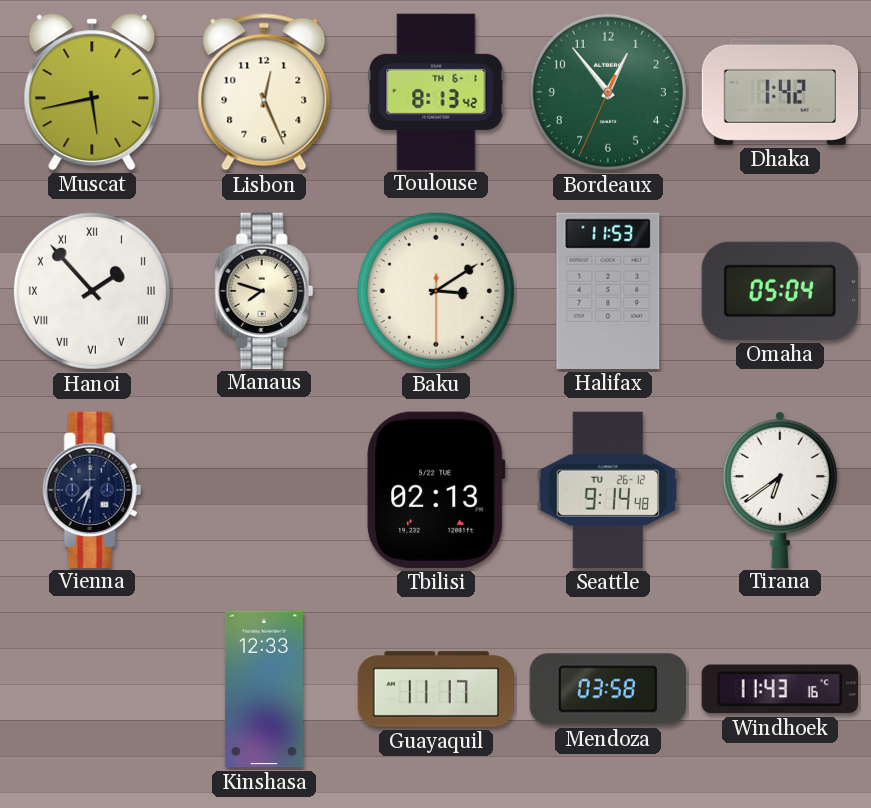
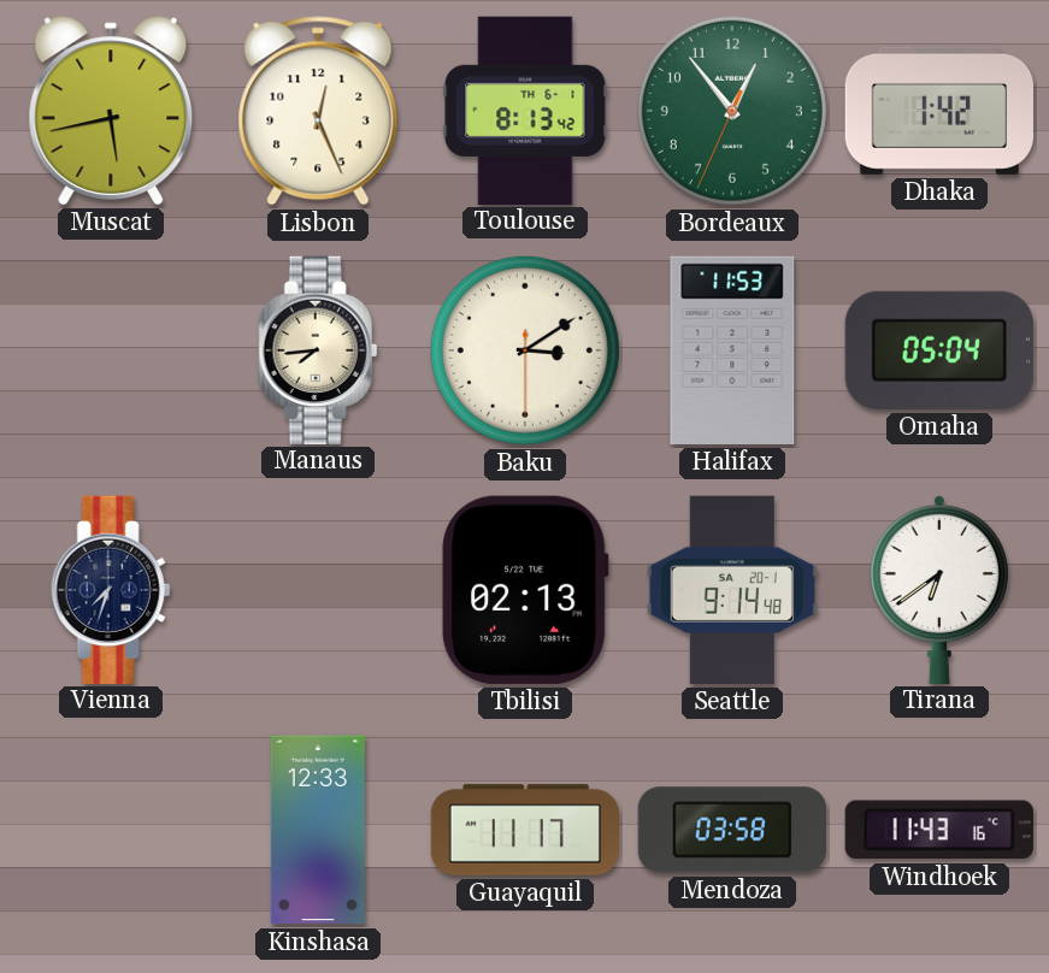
Hanoi: 1:53 -> none (92, 291)
Manaus: 7:48 -> 7:44 (318, 349)
Seattle date: TU 26-12 -> SA 20-1 (732, 590)
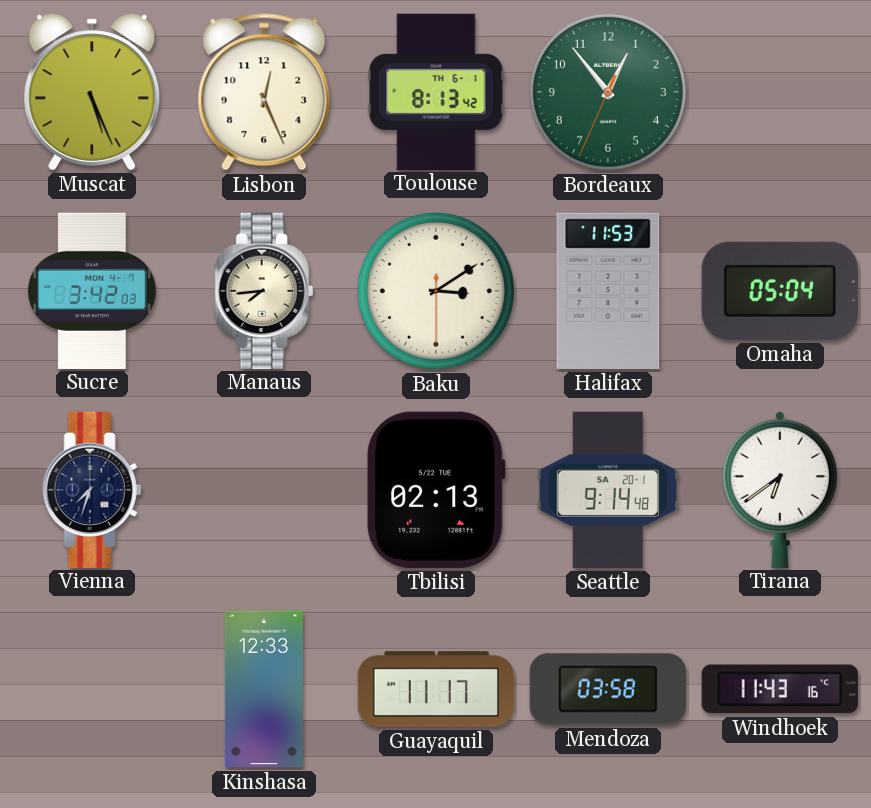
Muscat: 5:43 -> 5:26 (92, 92)
Dhaka: 1:42 -> none (938, 111)
Sucre: none -> 3:42 (92, 290)
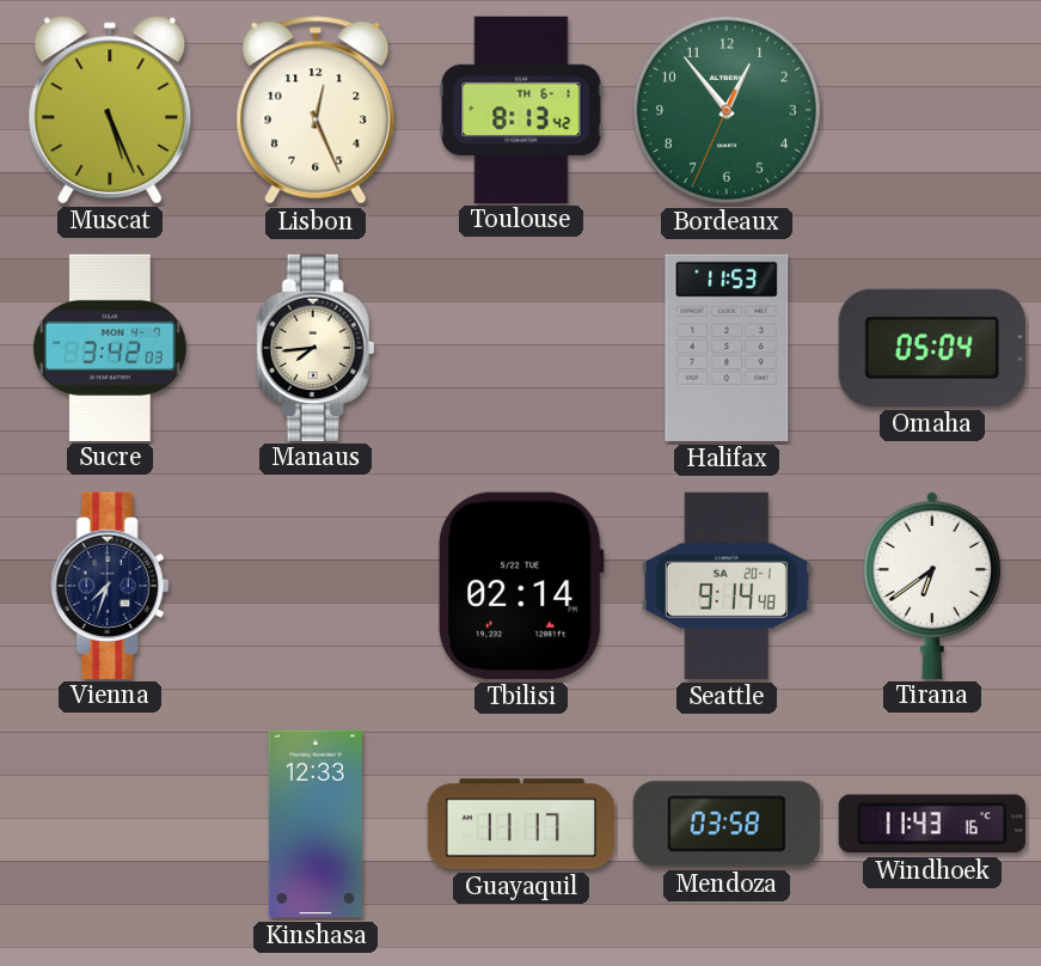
Baku: 3:09 -> none (436, 291)
Tbilisi: 02:13 -> 02:14 (521, 586)
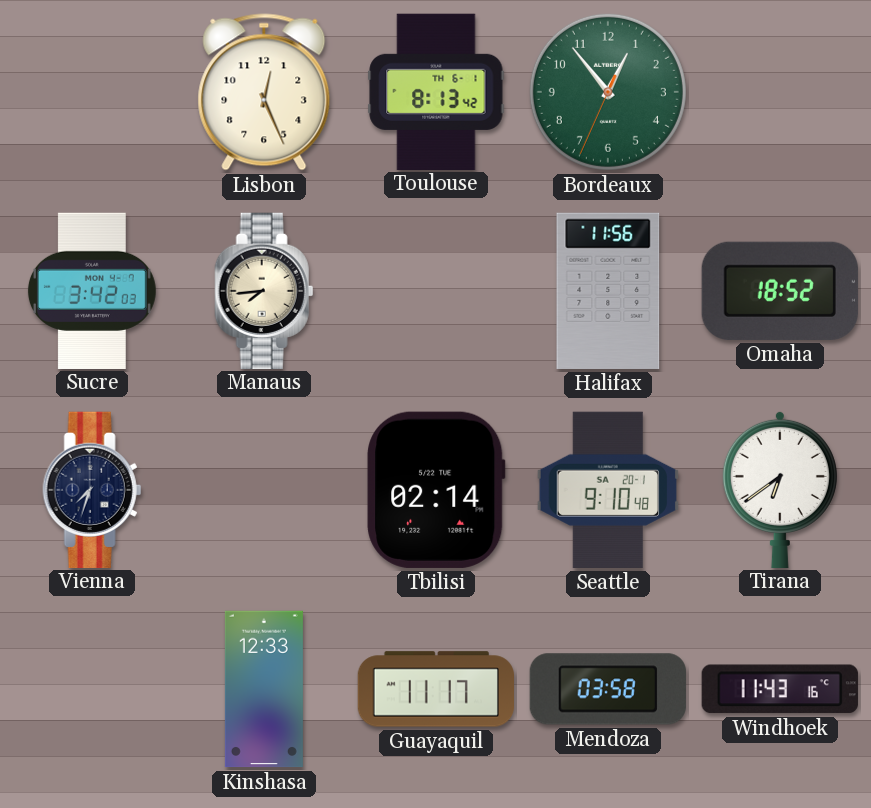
Muscat: 5:26 -> none (110, 110)
Halifax: 11:53 -> 11:56 (608, 291)
Omaha: 05:04 -> 18:52 (780, 291)
Seattle: 9:14 -> 9:10 (608, 490)
